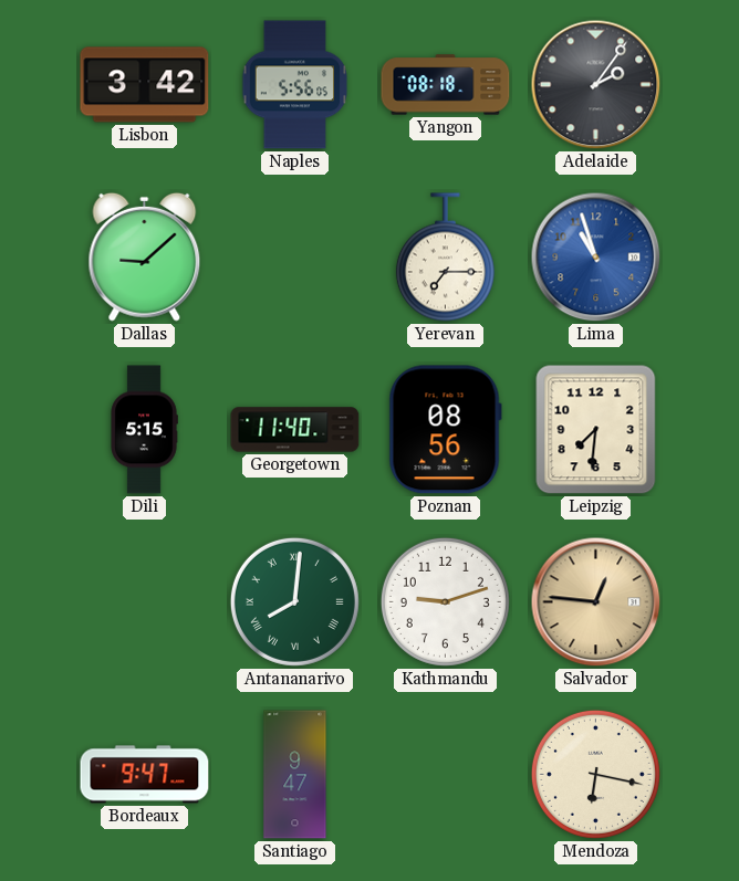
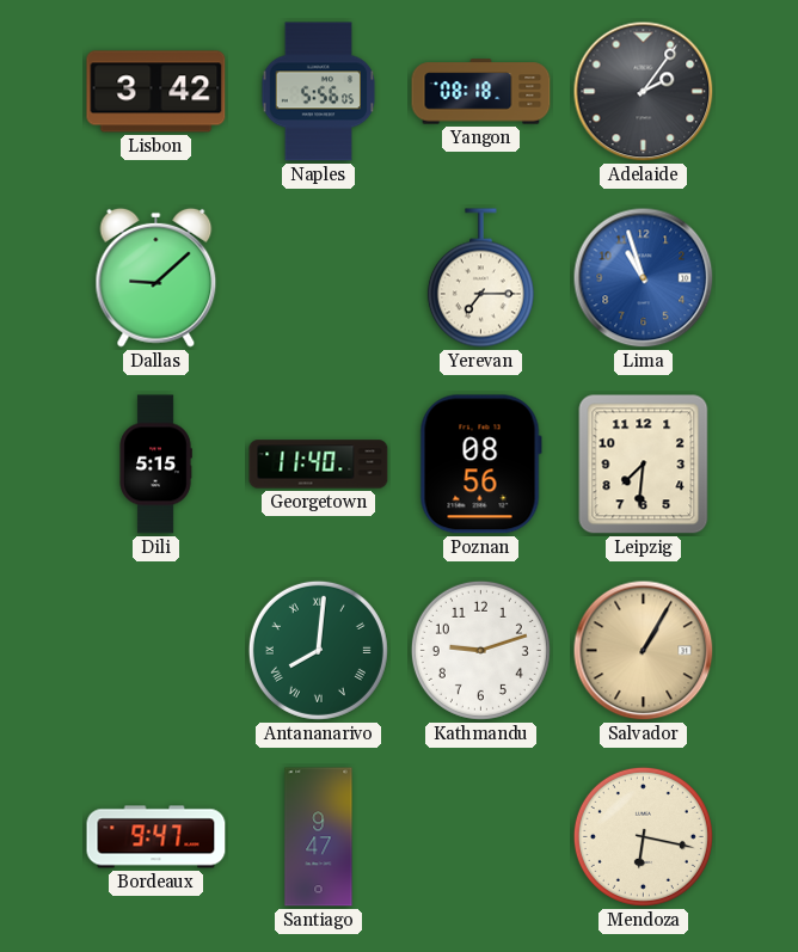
Salvador: 12:46 -> 1:05 (644, 651)
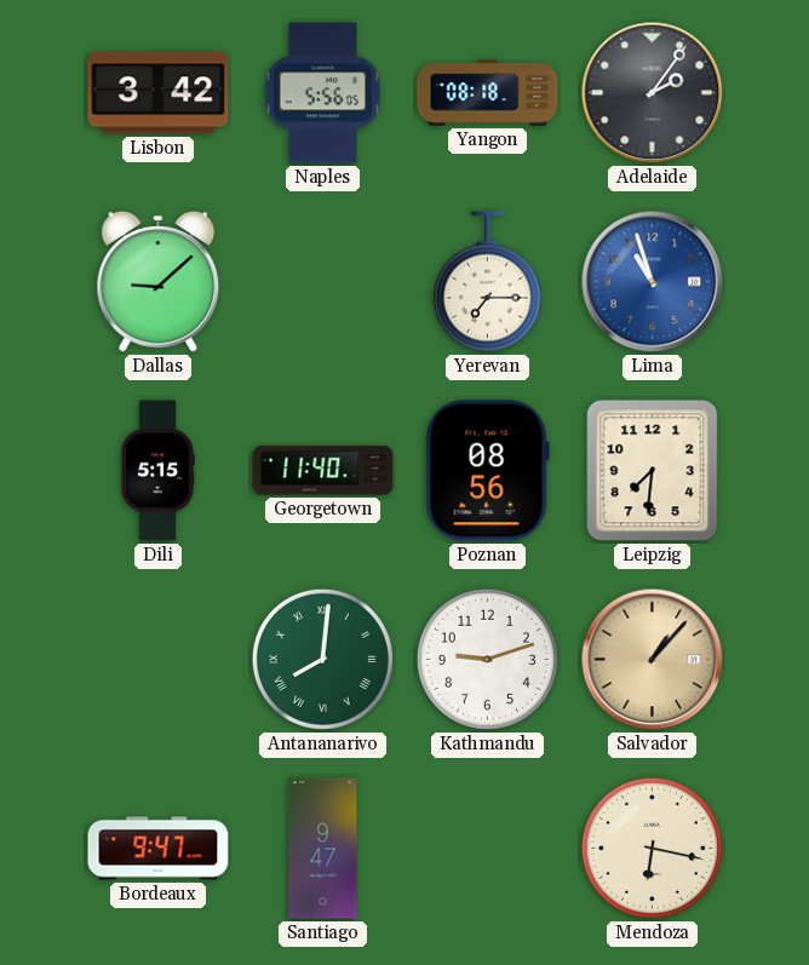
Salvador: 1:05 -> 1:07 (653, 660)
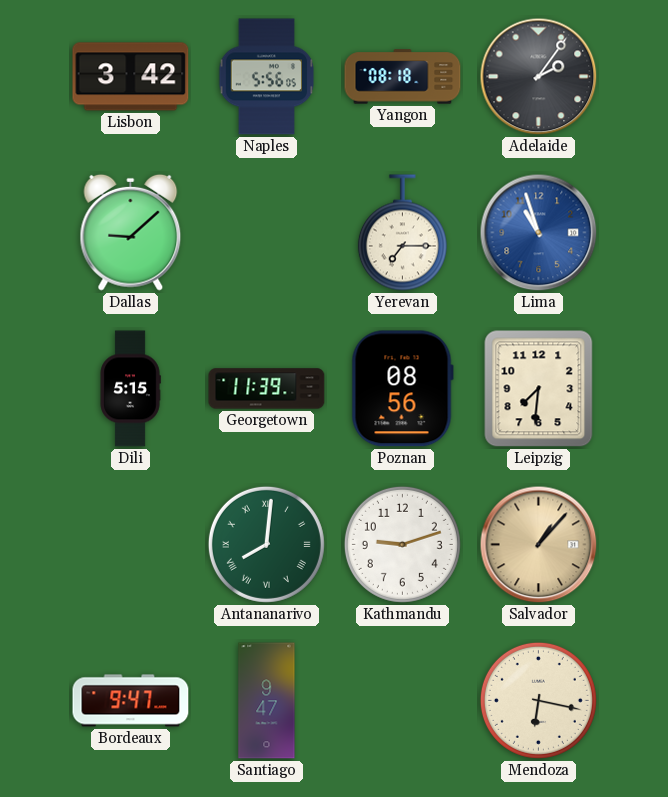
Georgetown: 11:40 -> 11:39 (267, 389)
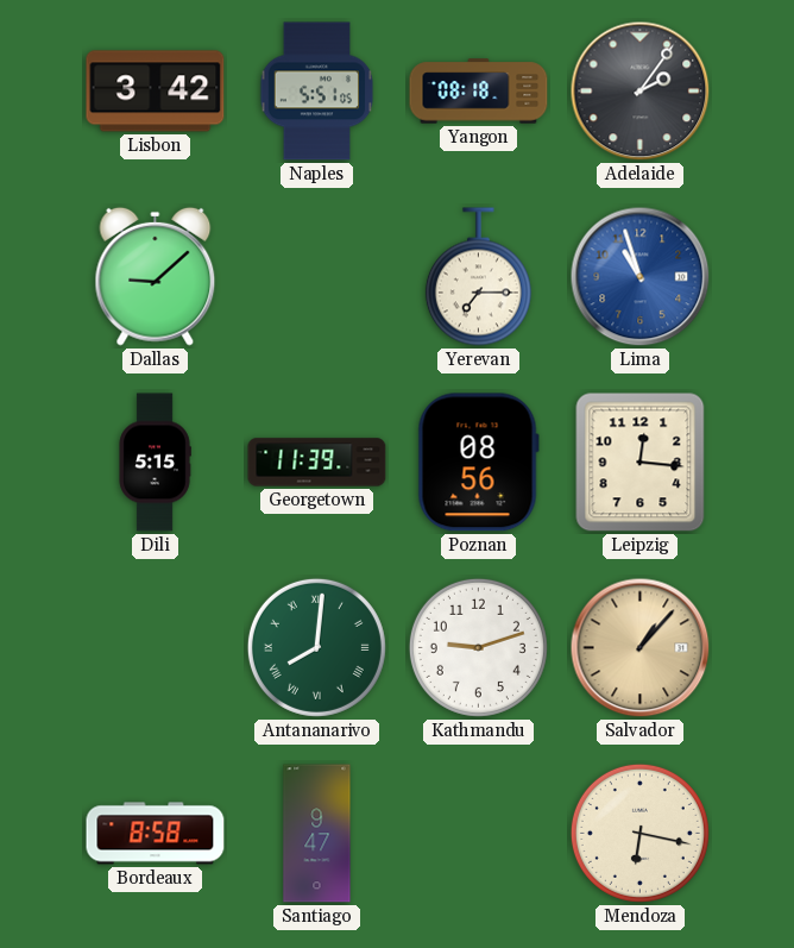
Naples: 5:56 -> 5:51 (317, 92)
Leipzig: 7:31 -> 12:16 (641, 463)
Bordeaux: 9:47 -> 8:58 (156, 834)
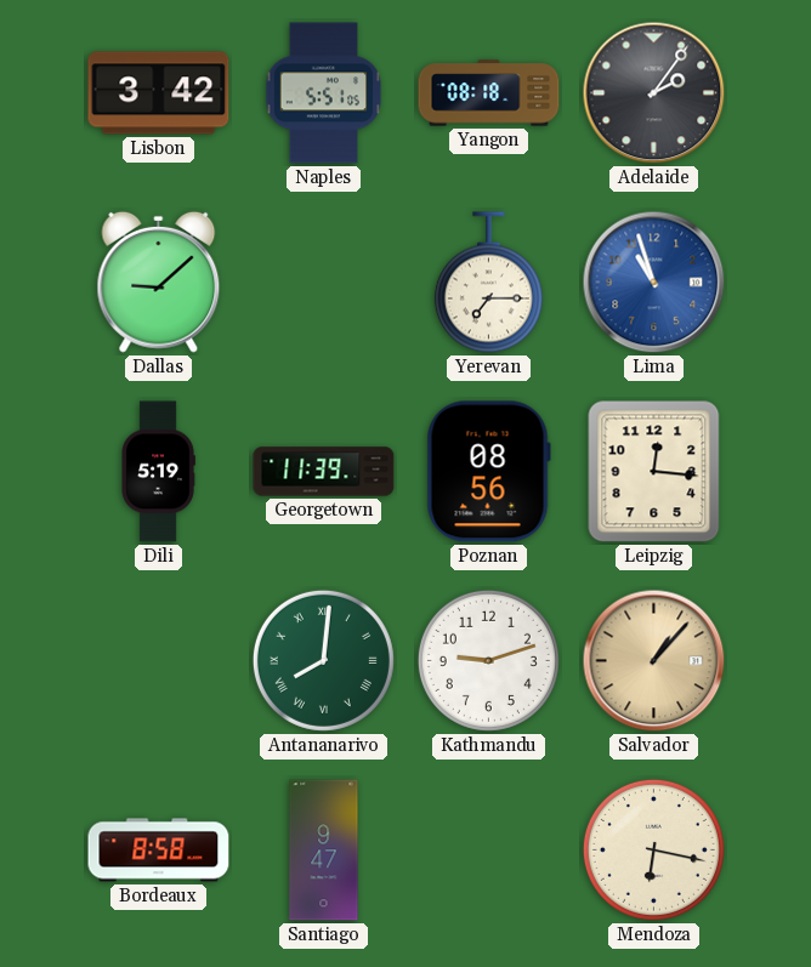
Dili: 5:15 -> 5:19 (158, 472)
